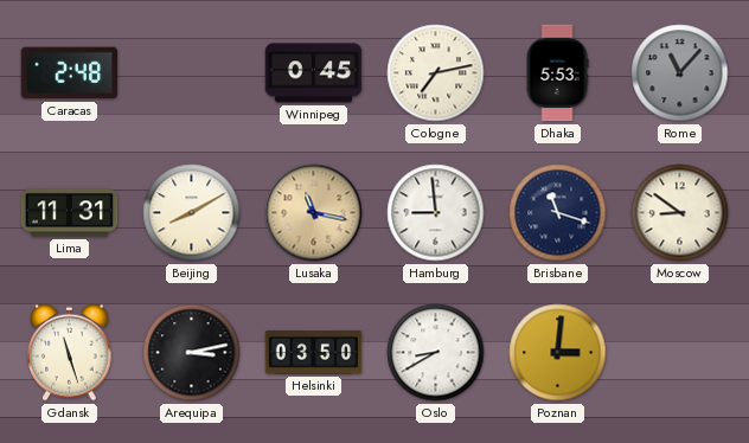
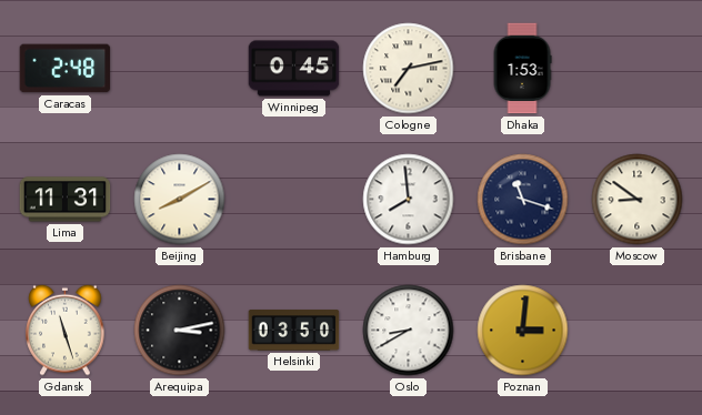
Dhaka: 5:53 -> 1:53 (522, 69)
Rome: 11:07 -> none (680, 73)
Lusaka: 11:17 -> none (314, 213)
Hamburg: 8:59 -> 7:59 (409, 200)
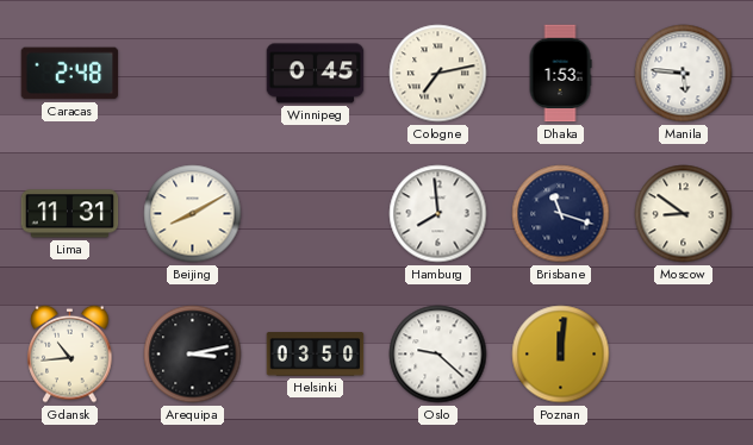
Manila: none -> 5:46 (684, 74)
Gdansk: 11:27 -> 10:44 (70, 353)
Oslo: 8:40 -> 9:22 (438, 355)
Poznan: 3:01 -> 12:01 (561, 355)
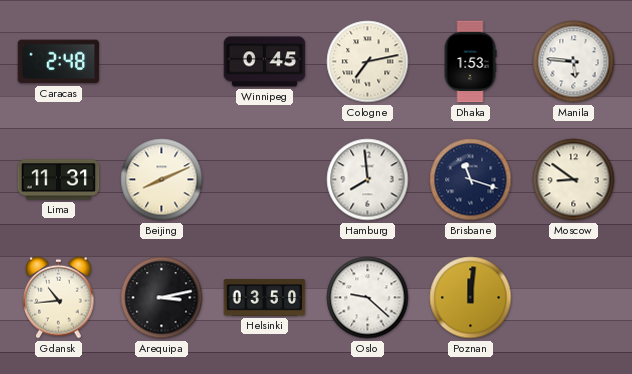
Beijing: 8:10 -> 8:11 (162, 180)
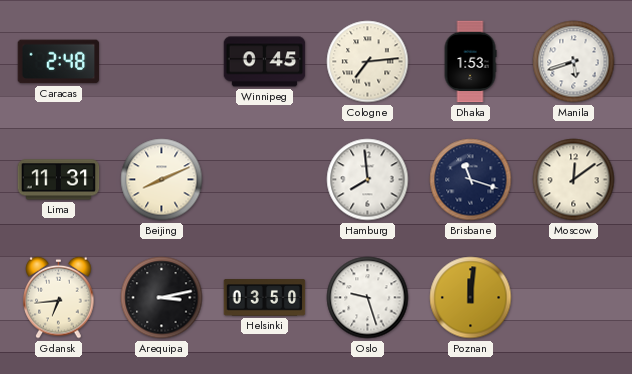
Cologne: 7:13 -> 7:14 (368, 62)
Manila: 5:46 -> 5:42 (574, 62)
Moscow: 8:51 -> 12:09 (574, 180)
Gdansk: 10:44 -> 6:44 (59, 297)
Oslo: 9:22 -> 9:27 (368, 298)
